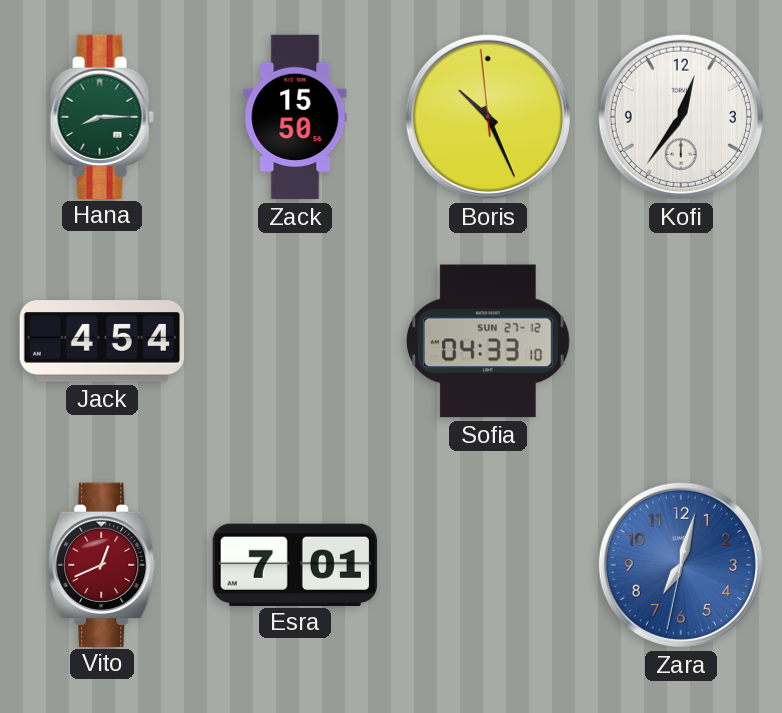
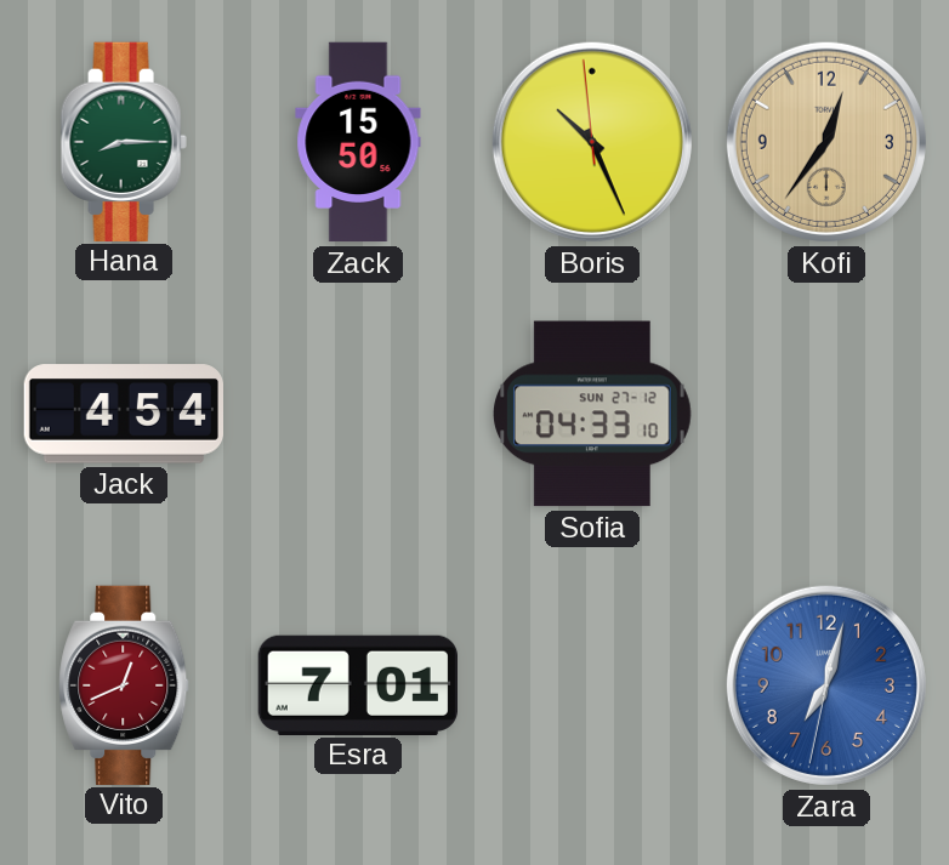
Kofi dial: white -> champagne (826, 142)
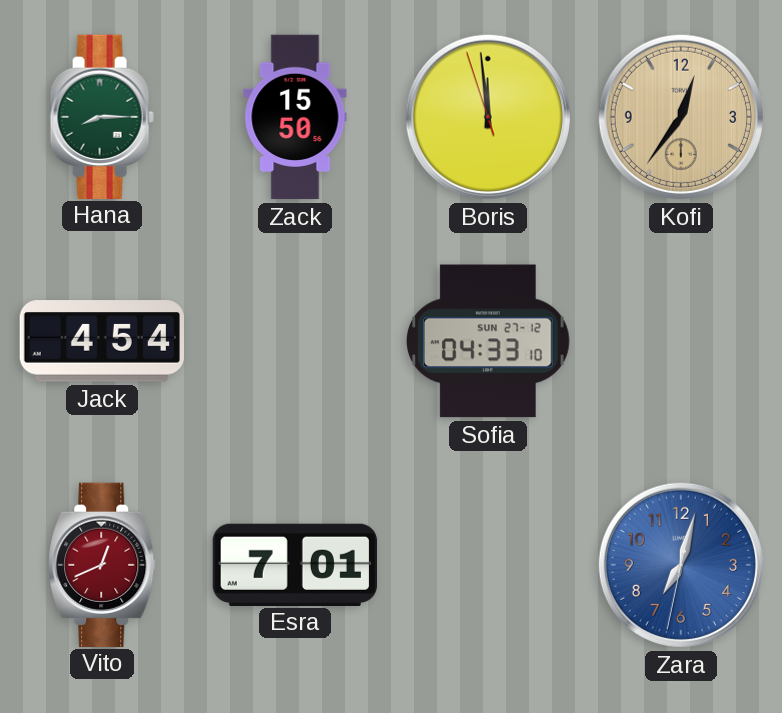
Boris: 10:25 -> 11:58 (488, 117)
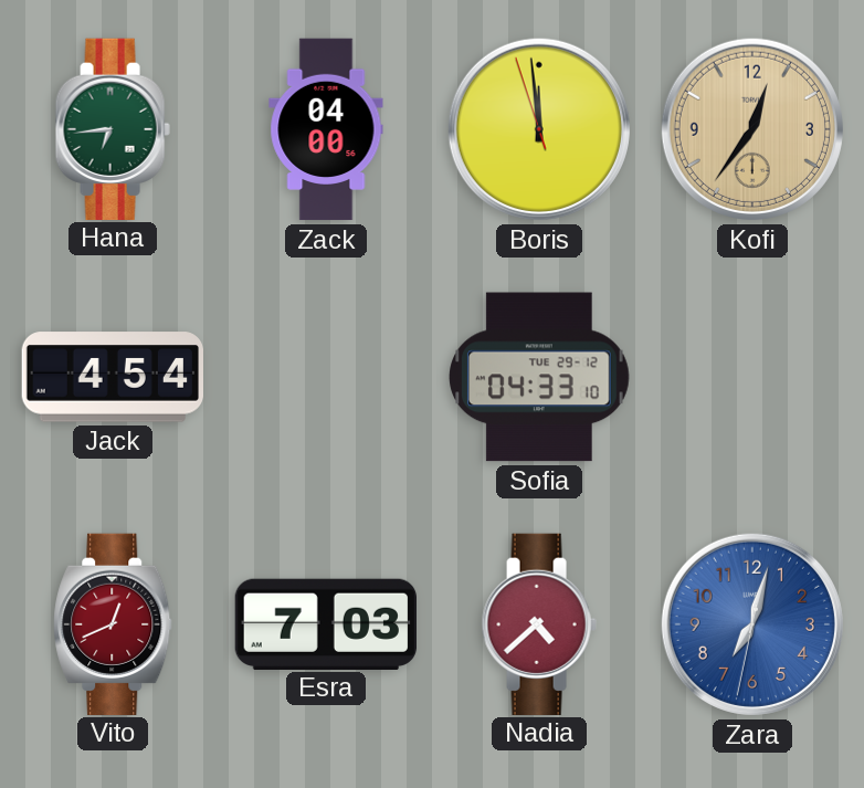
Hana: 8:15 -> 6:44 (113, 128)
Zack: 15:50 -> 04:00 (326, 129)
Sofia date: SUN 27-12 -> TUE 29-12 (540, 377)
Esra: 7:01 -> 7:03 (325, 623)
Nadia: none -> 4:38 (539, 623)
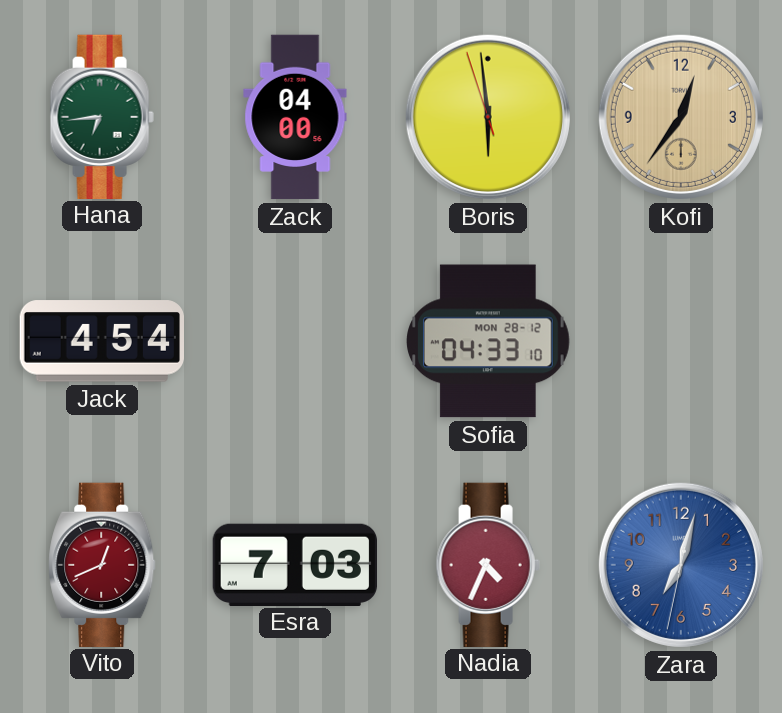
Boris: 11:58 -> 5:58 (488, 117)
Sofia date: TUE 29-12 -> MON 28-12 (489, 341)
Nadia: 4:38 -> 4:34 (488, 564)
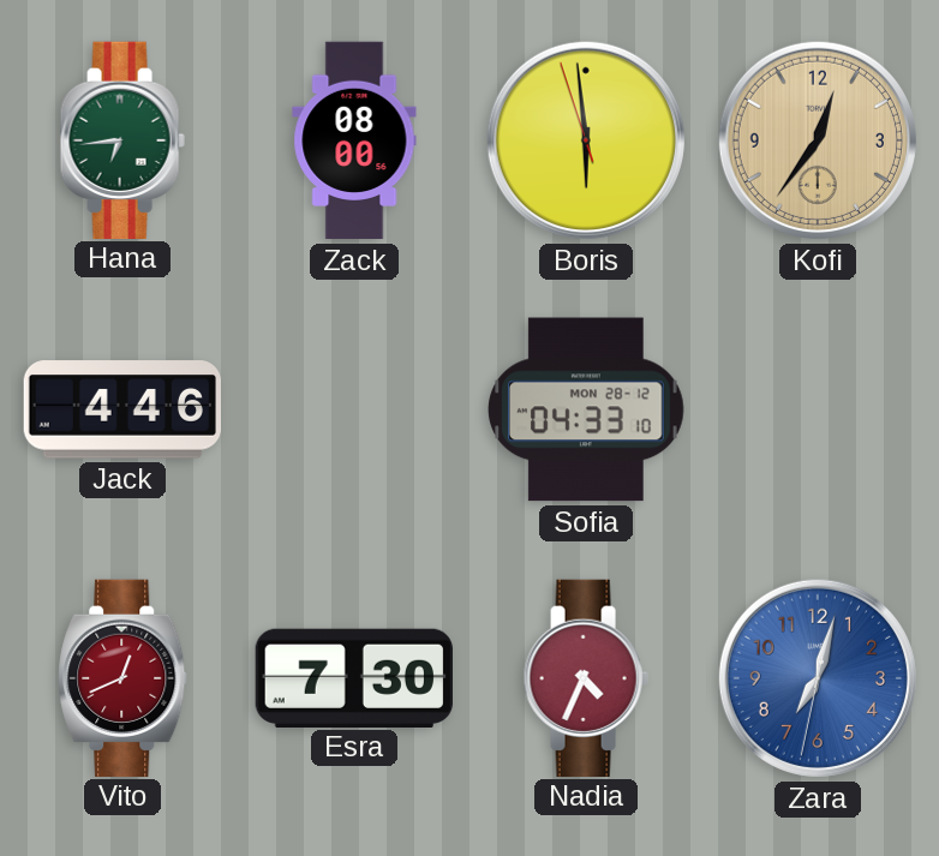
Zack: 04:00 -> 08:00 (354, 140)
Jack: 4:54 -> 4:46 (121, 409)
Esra: 7:03 -> 7:30 (353, 677)
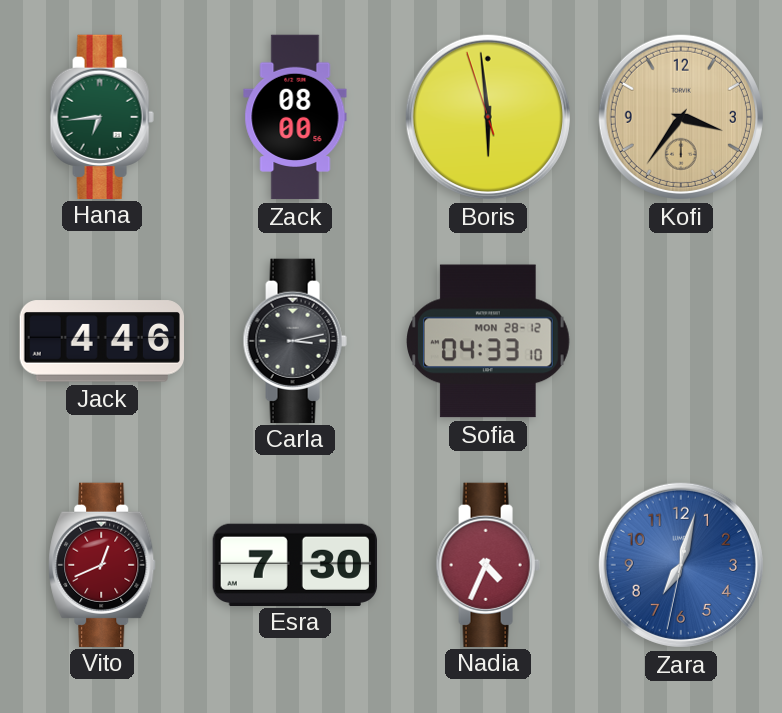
Kofi: 12:36 -> 3:36 (681, 117)
Carla: none -> 3:13 (295, 340)
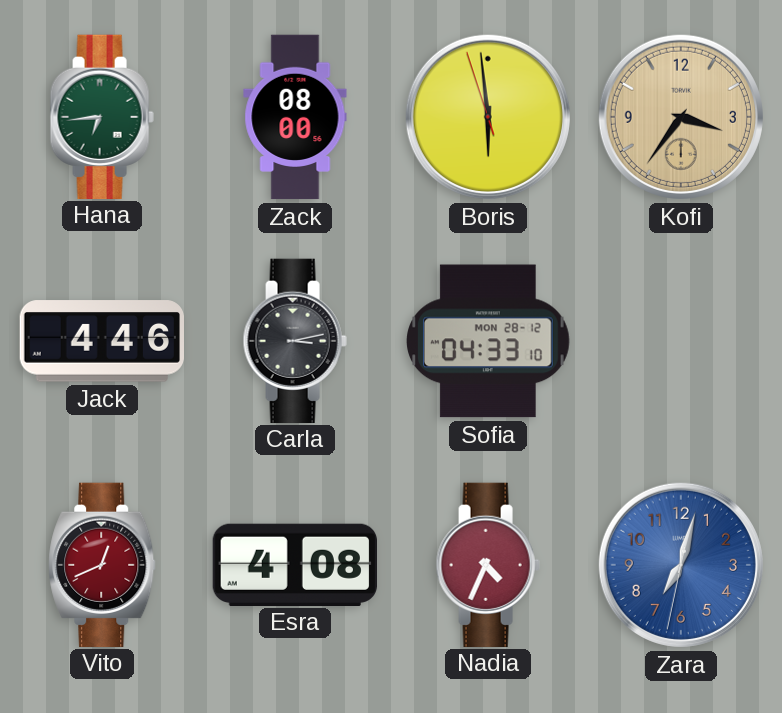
Esra: 7:30 -> 4:08 (294, 564)
